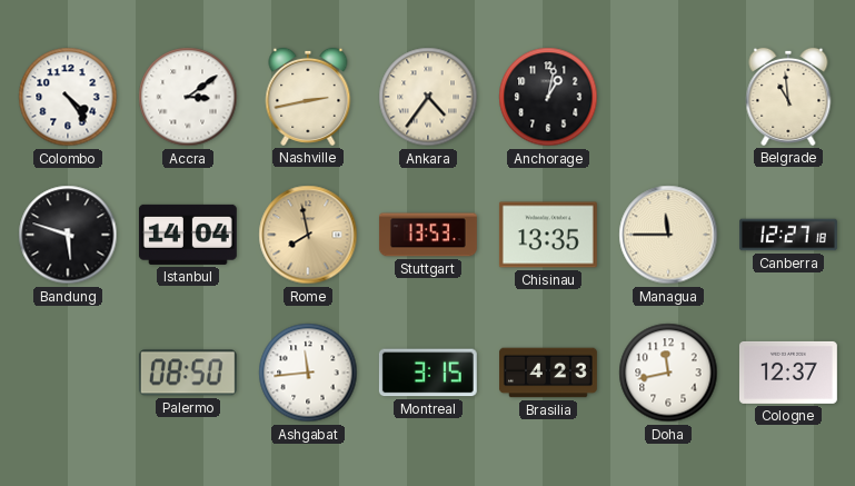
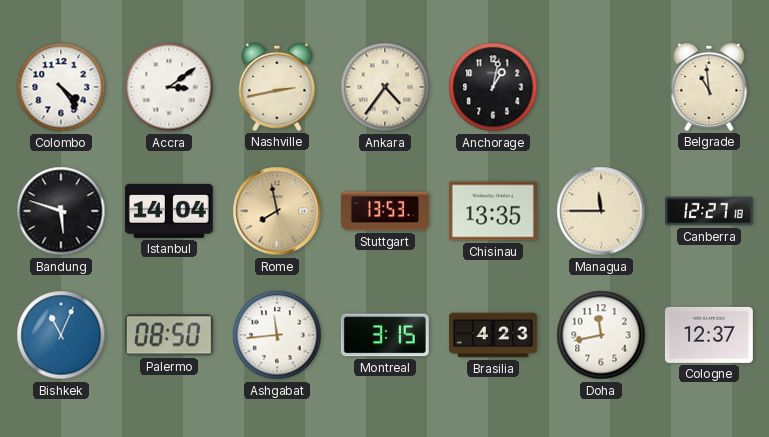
Bishkek: none -> 11:04 (61, 335)
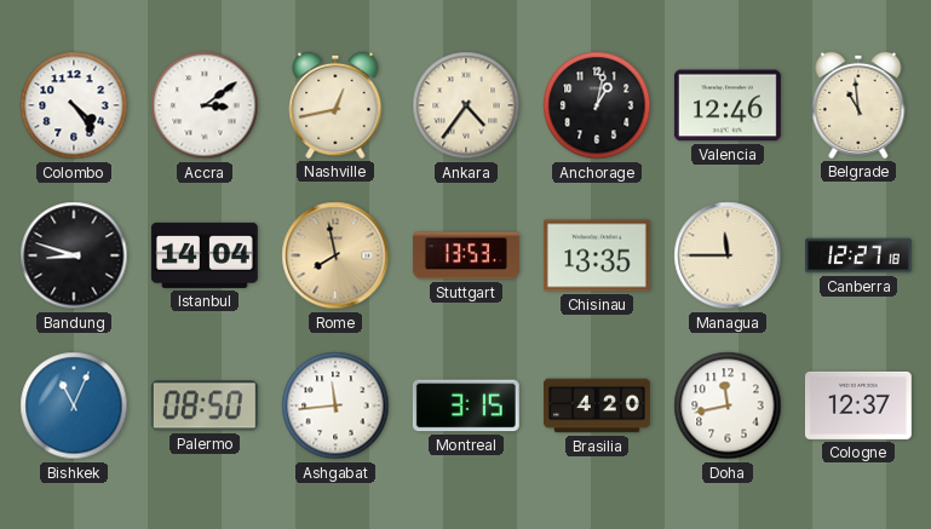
Nashville: 2:43 -> 12:43 (335, 105)
Valencia: none -> 12:46 (728, 105)
Bandung: 5:48 -> 8:48 (74, 255)
Brasilia: 4:23 -> 4:20 (598, 406)
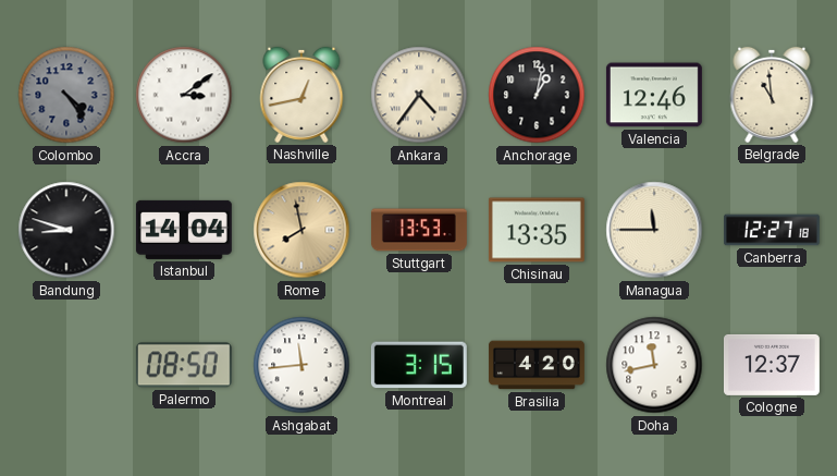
Colombo dial: white -> grey (66, 95)
Bishkek: 11:04 -> none (74, 406)
